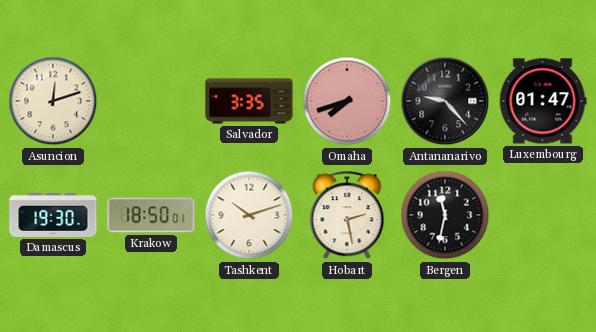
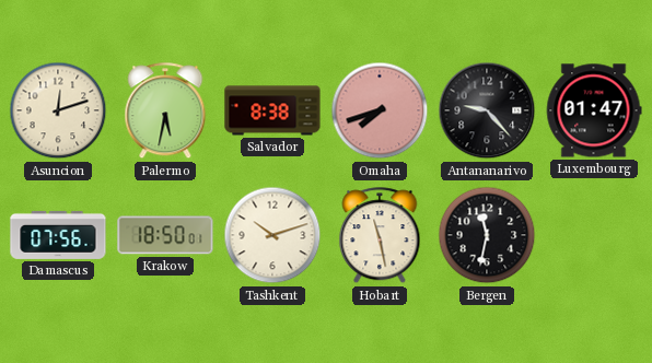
Palermo: none -> 5:32 (165, 112)
Salvador: 3:35 -> 8:38 (272, 110)
Damascus: 19:30 -> 07:56 (58, 235)
Hobart: 2:28 -> 11:28 (380, 236)
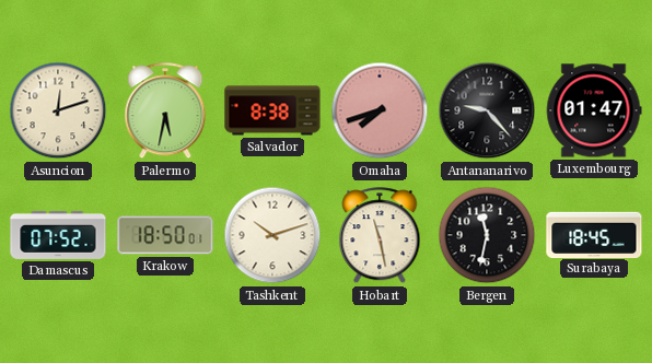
Damascus: 07:56 -> 07:52 (58, 235)
Surabaya: none -> 18:45 (594, 234)
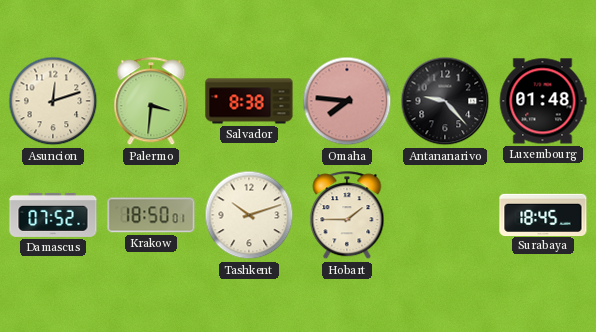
Palermo: 5:32 -> 3:31 (151, 102)
Omaha: 7:42 -> 7:46 (347, 101)
Luxembourg: 01:47 -> 01:48 (543, 101)
Hobart: 11:28 -> 1:45 (347, 216)
Bergen: 11:32 -> none (487, 235)
